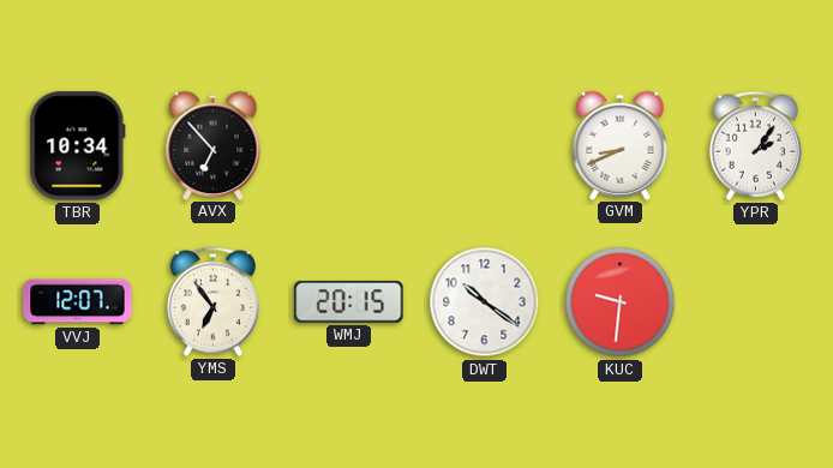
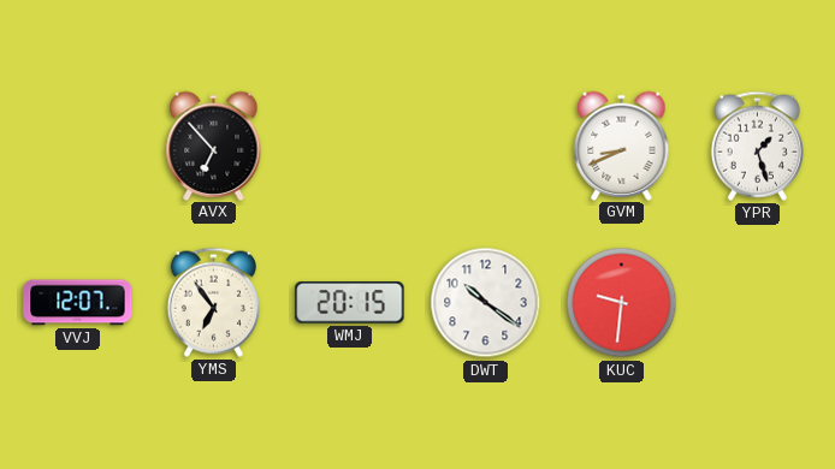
TBR: 10:34 -> none (78, 146)
YPR: 2:06 -> 1:27 (757, 146)
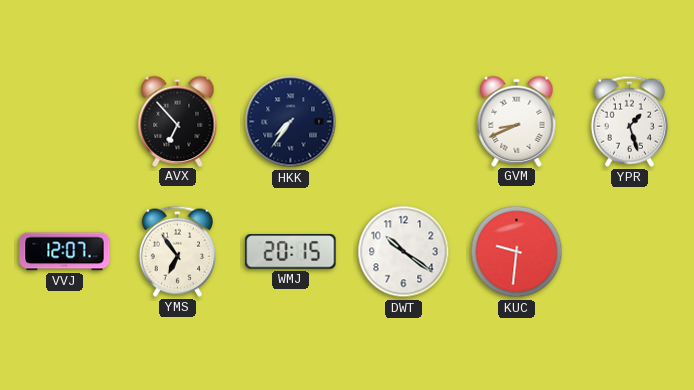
HKK: none -> 7:36 (291, 122)
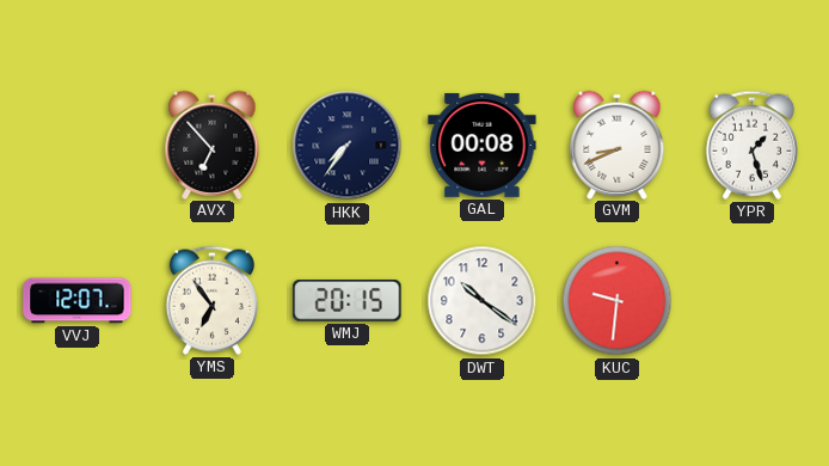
GAL: none -> 00:08 (483, 145)
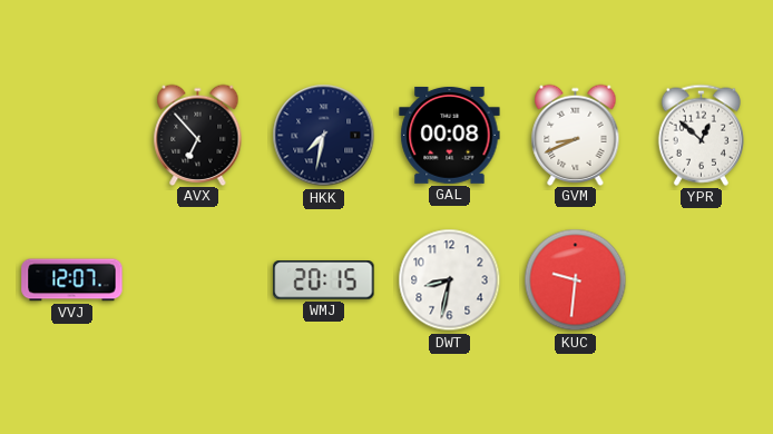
HKK: 7:36 -> 7:32 (324, 136)
YPR: 1:27 -> 12:52 (701, 135)
YMS: 6:54 -> none (211, 300)
DWT: 10:21 -> 8:32 (450, 280)
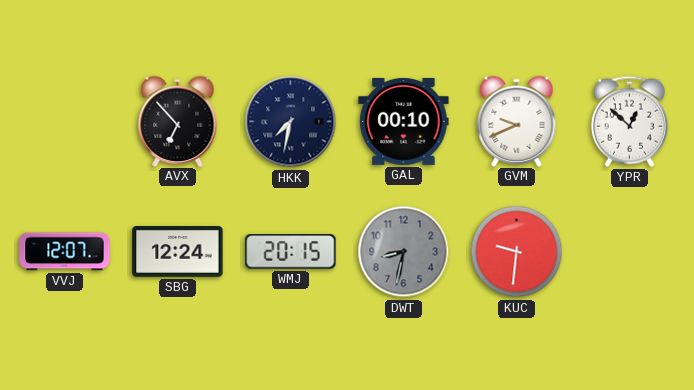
GAL: 00:08 -> 00:10 (404, 121)
GVM: 8:41 -> 9:41 (517, 121)
SBG: none -> 12:24 (178, 252)
DWT dial: white -> grey (404, 252)
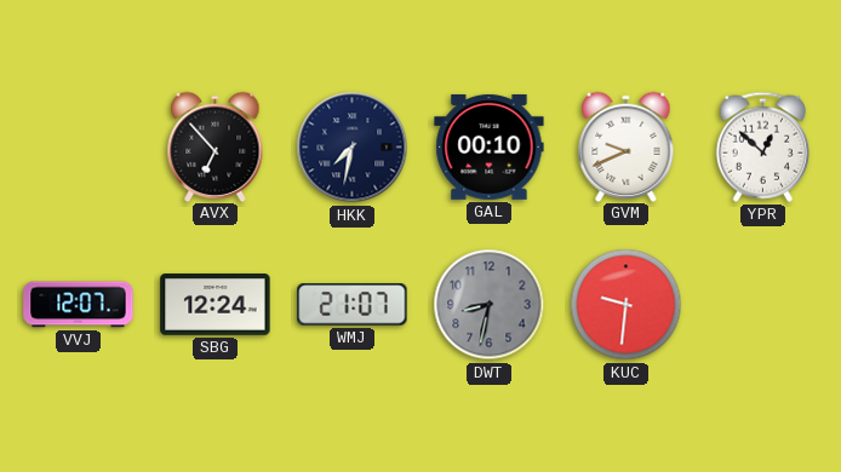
WMJ: 20:15 -> 21:07 (353, 305)
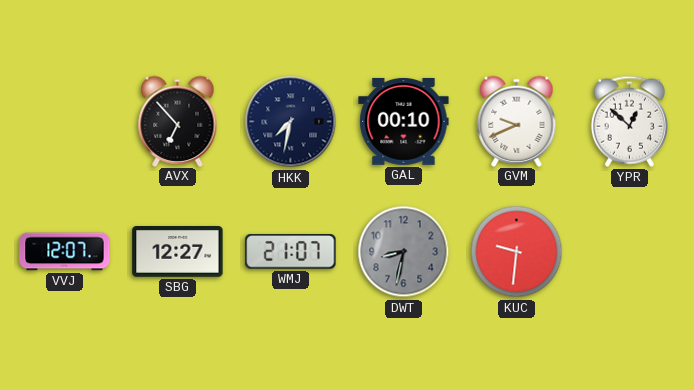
SBG: 12:24 -> 12:27 (178, 252)
